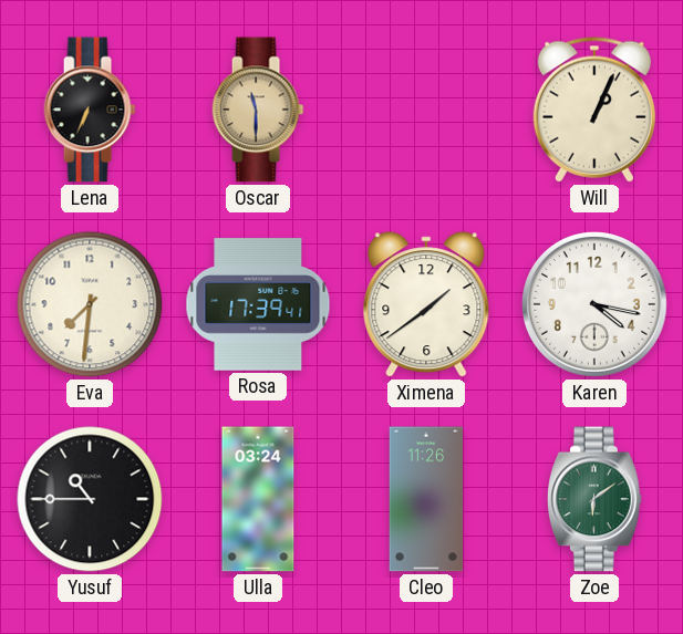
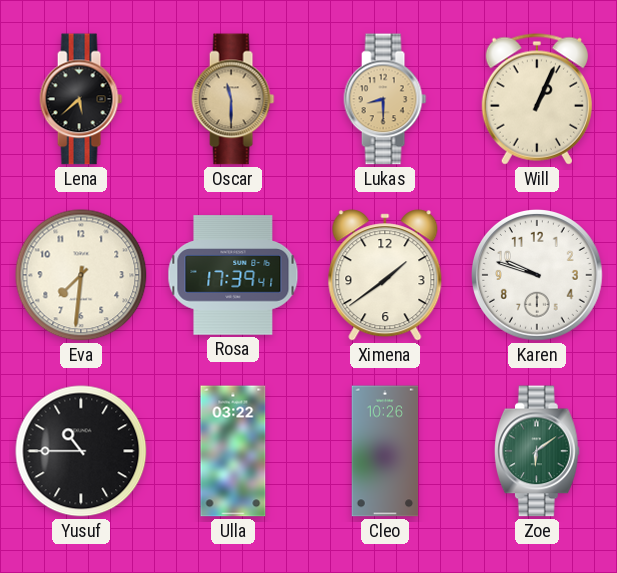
Lena: 6:34 -> 5:38 (81, 99)
Lukas: none -> 8:30 (385, 99)
Karen: 4:17 -> 9:48 (538, 276)
Ulla: 03:24 -> 03:22 (233, 451)
Cleo: 11:26 -> 10:26 (385, 451)
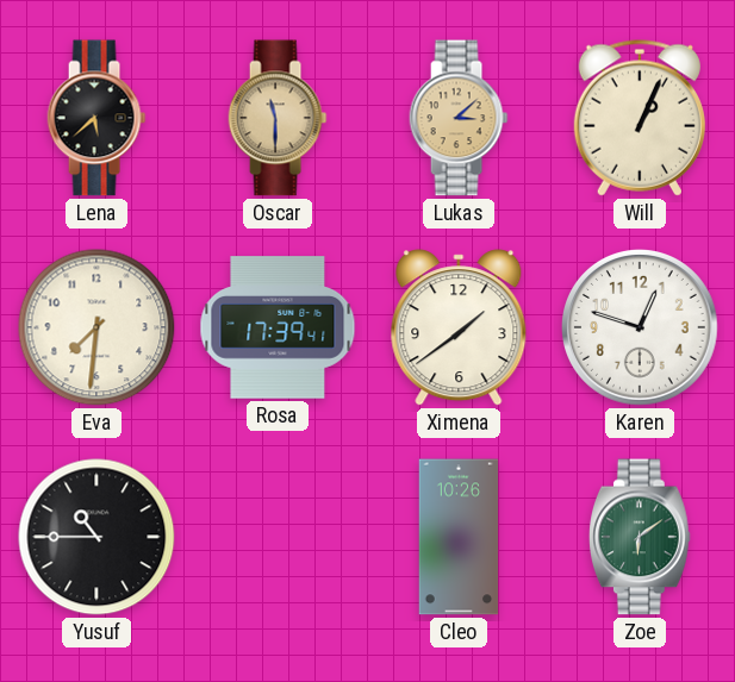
Lukas: 8:30 -> 3:08 (459, 118)
Karen: 9:48 -> 12:48 (641, 329)
Ulla: 03:22 -> none (233, 451)
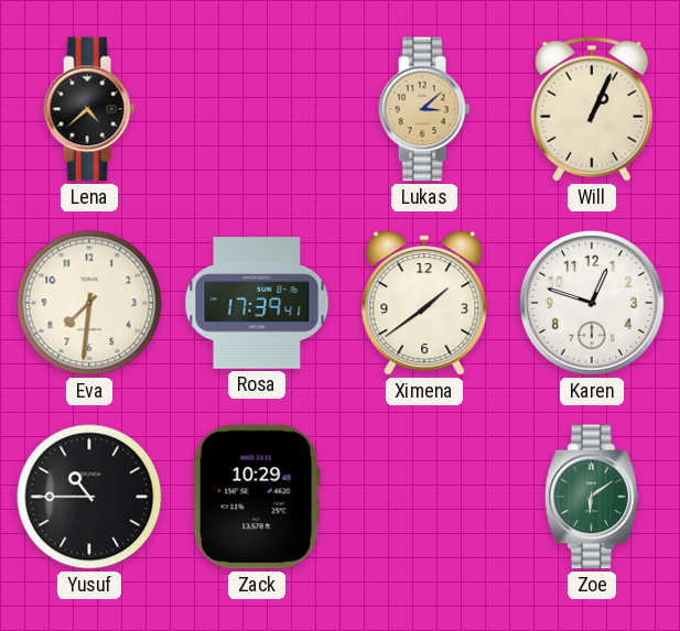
Lena: 5:38 -> 4:38 (89, 109)
Oscar: 11:30 -> none (278, 118)
Zack: none -> 10:29 (257, 497)
Cleo: 10:26 -> none (459, 537)
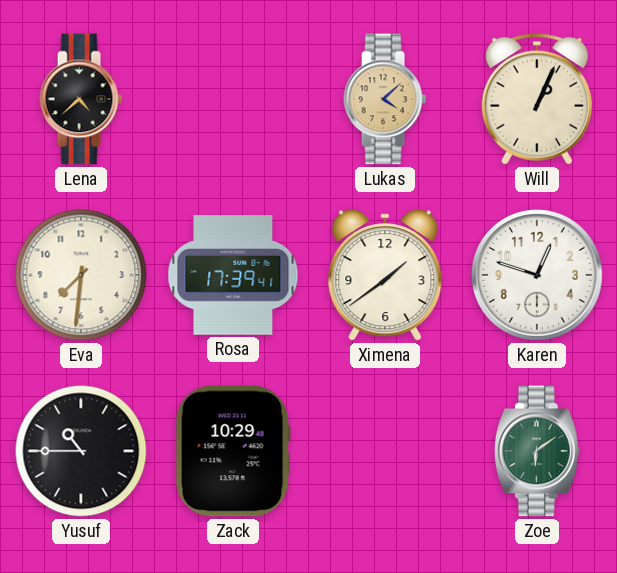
Lukas: 3:08 -> 4:08 (385, 99)
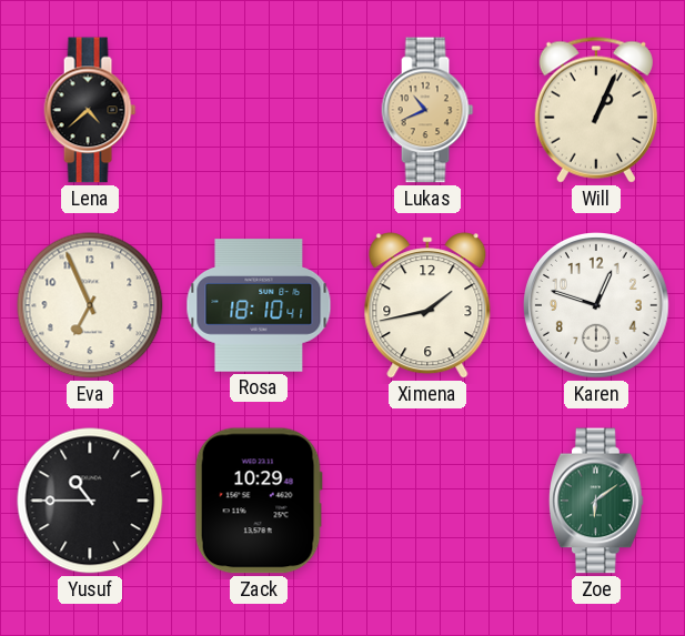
Lukas: 4:08 -> 10:41 (427, 110)
Eva: 7:31 -> 6:56 (90, 305)
Rosa: 17:39 -> 18:10 (259, 305)
Ximena: 1:39 -> 1:43 (427, 305)
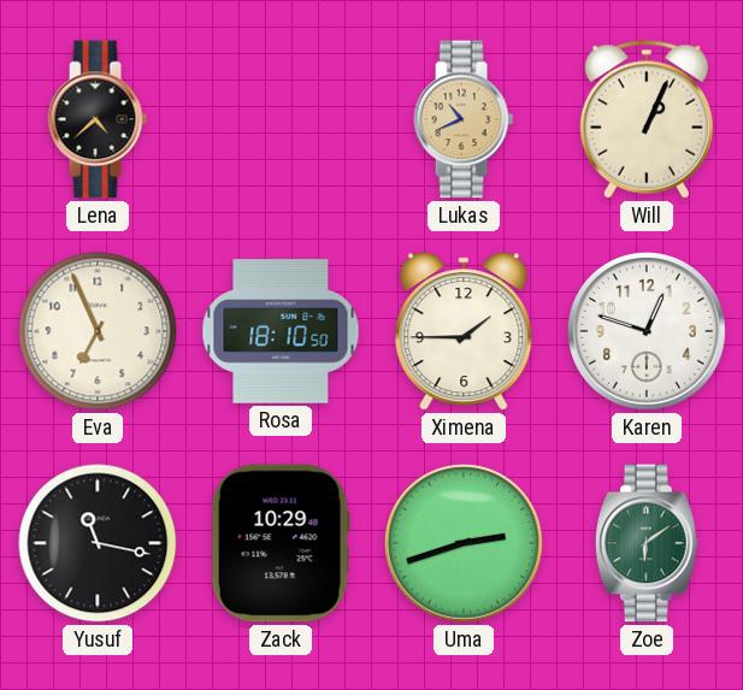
Rosa: 18:10:41 -> 18:10:50 (281, 331)
Ximena: 1:43 -> 1:45 (464, 331)
Yusuf: 10:45 -> 11:17 (98, 543)
Uma: none -> 2:42 (465, 544)
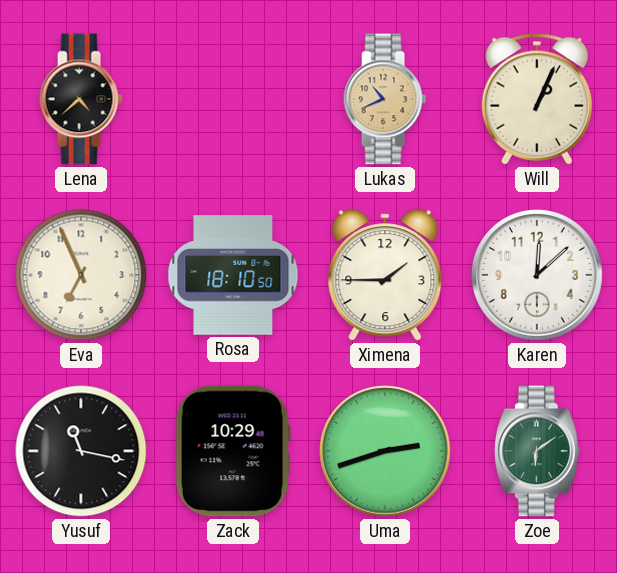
Karen: 12:48 -> 12:08 (538, 276)
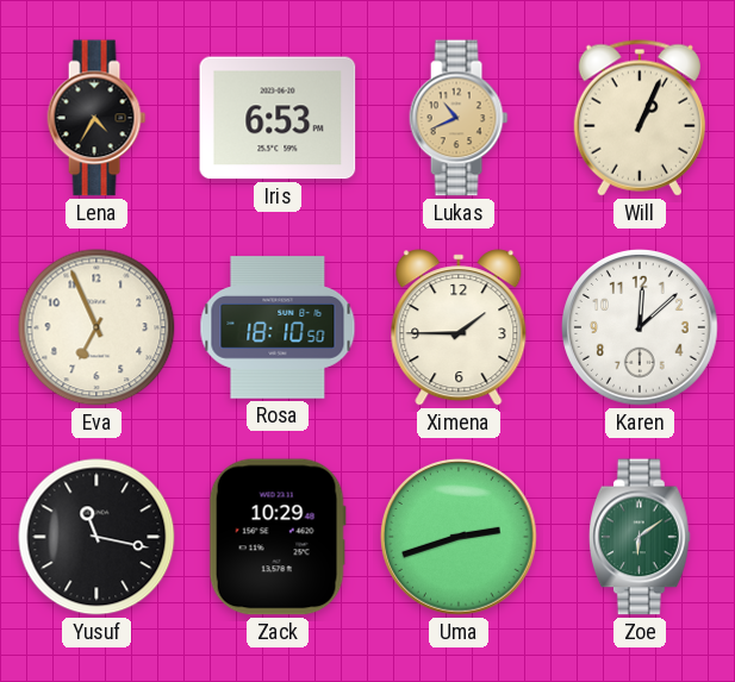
Lena: 4:38 -> 4:35 (96, 118)
Iris: none -> 6:53 (278, 118)
